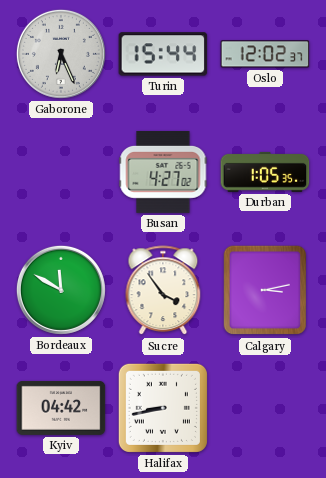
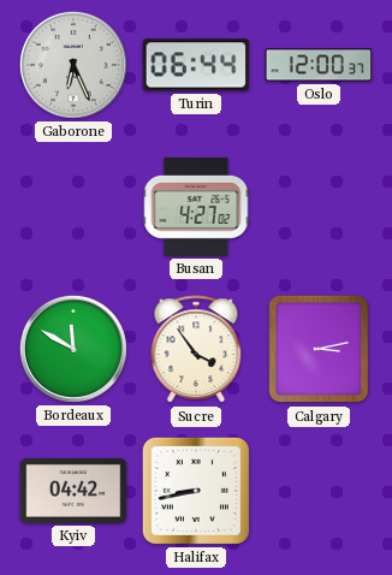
Turin: 15:44 -> 06:44 (196, 65)
Oslo: 12:02 -> 12:00 (319, 65)
Durban: 1:05 -> none (265, 172)
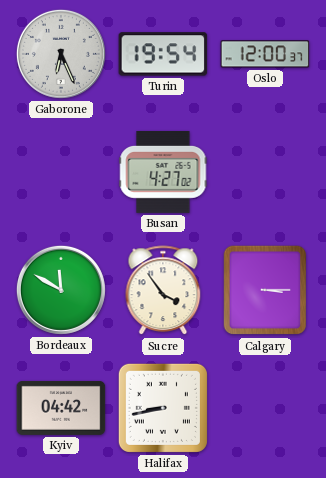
Turin: 06:44 -> 19:54 (163, 54)
Calgary: 3:13 -> 3:15 (265, 290)
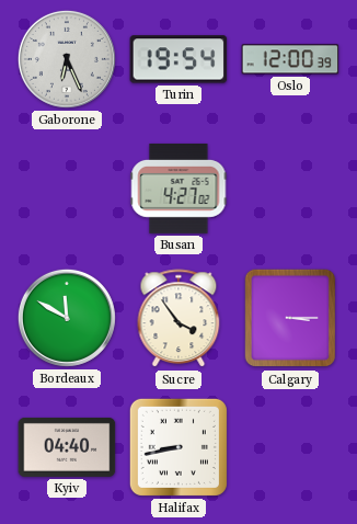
Oslo: 12:00:37 -> 12:00:39 (290, 59)
Kyiv: 04:42 -> 04:40 (67, 447)
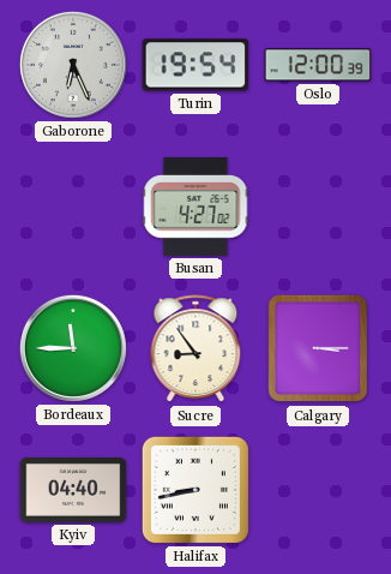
Bordeaux: 11:50 -> 11:45 (73, 348)
Sucre: 3:54 -> 8:54 (195, 349)
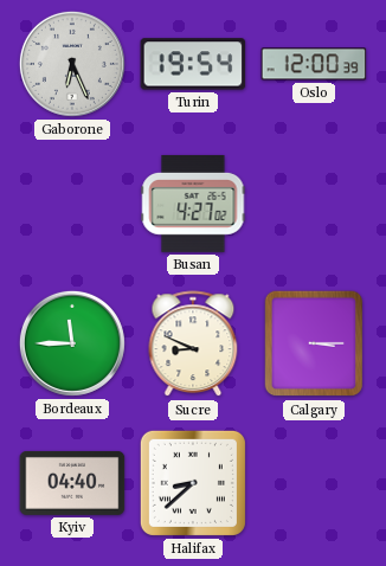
Sucre: 8:54 -> 8:49 (193, 345)
Halifax: 8:43 -> 8:38 (193, 483)
